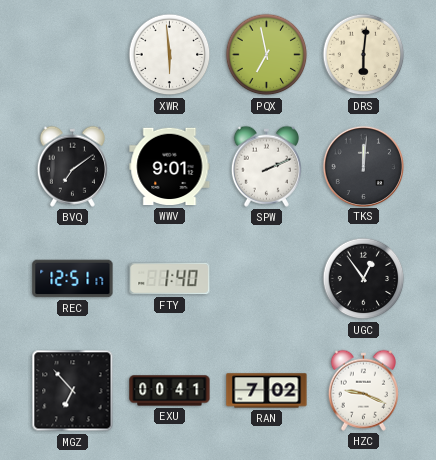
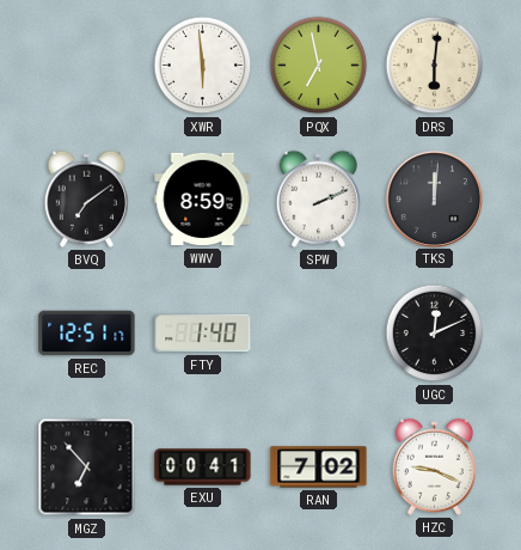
WWV: 9:01 -> 8:59 (203, 200)
UGC: 12:54 -> 12:11 (435, 334)
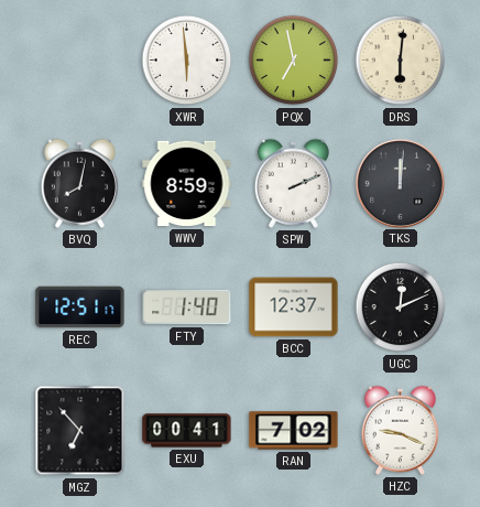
BVQ: 7:09 -> 8:02 (79, 183)
BCC: none -> 12:37 (294, 308)
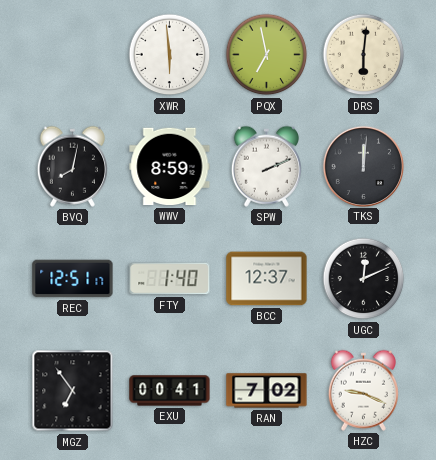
MGZ: 6:53 -> 6:54 (73, 391)
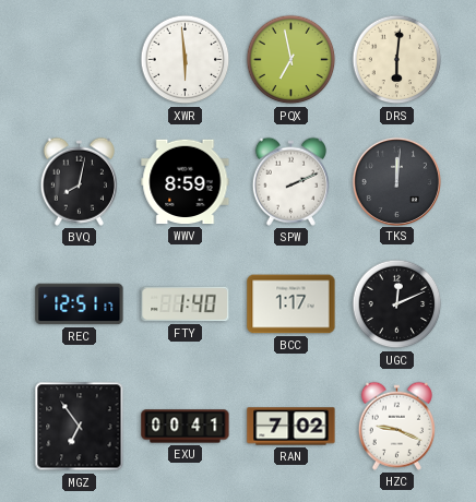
BCC: 12:37 -> 1:17 (291, 304)
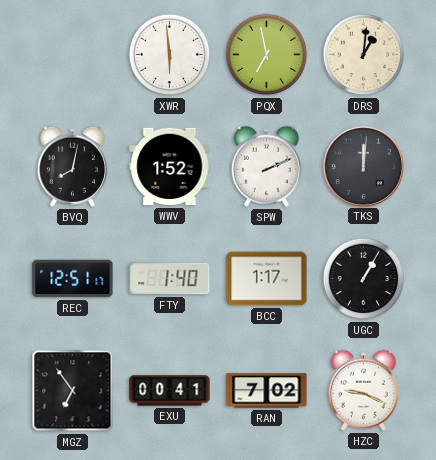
DRS: 6:01 -> 1:01 (364, 55)
WWV: 8:59 -> 1:52 (170, 167)
UGC: 12:11 -> 1:05 (364, 279)
